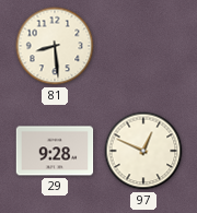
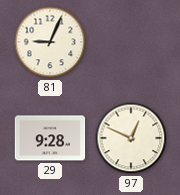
81: 8:29 -> 9:04 (50, 42)
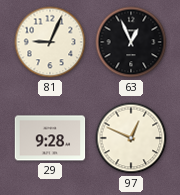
63: none -> 12:56 (131, 42)
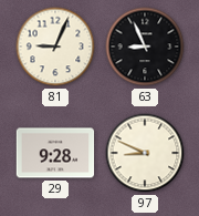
63: 12:56 -> 8:56 (145, 47)
97: 12:49 -> 8:49 (145, 153)
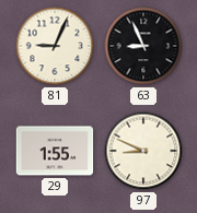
29: 9:28 -> 1:55 (55, 151)
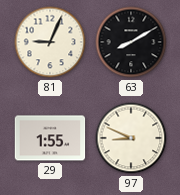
63: 8:56 -> 8:10 (131, 42)
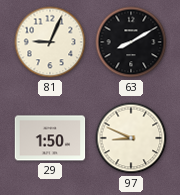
29: 1:55 -> 1:50 (50, 138)
